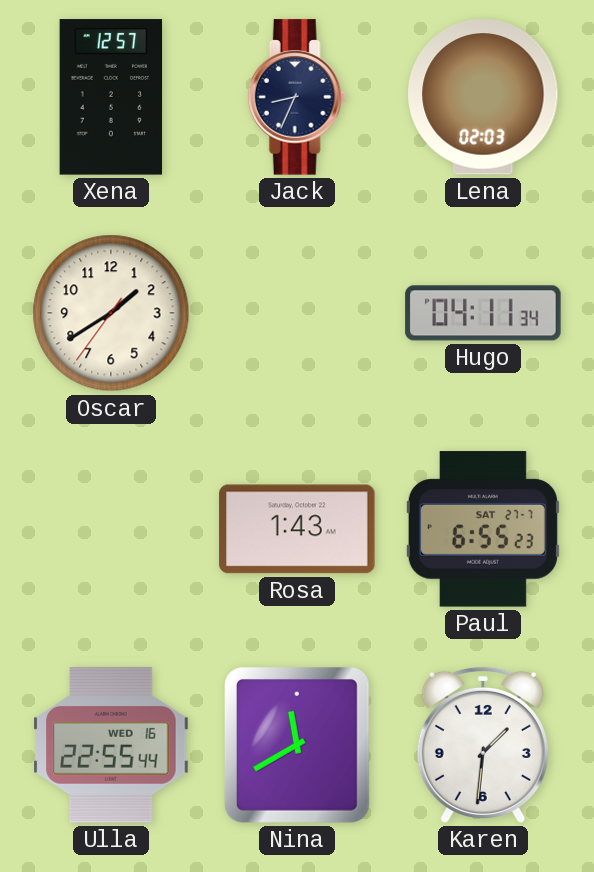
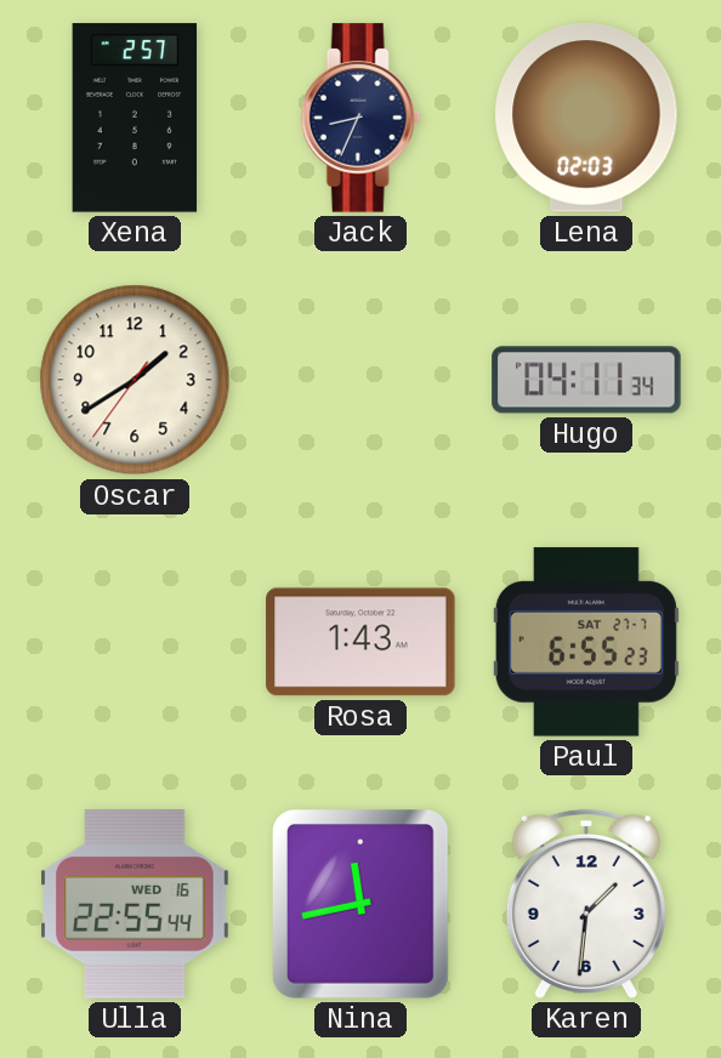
Xena: 12:57 -> 2:57 (135, 118)
Nina: 11:40 -> 11:43 (360, 905)
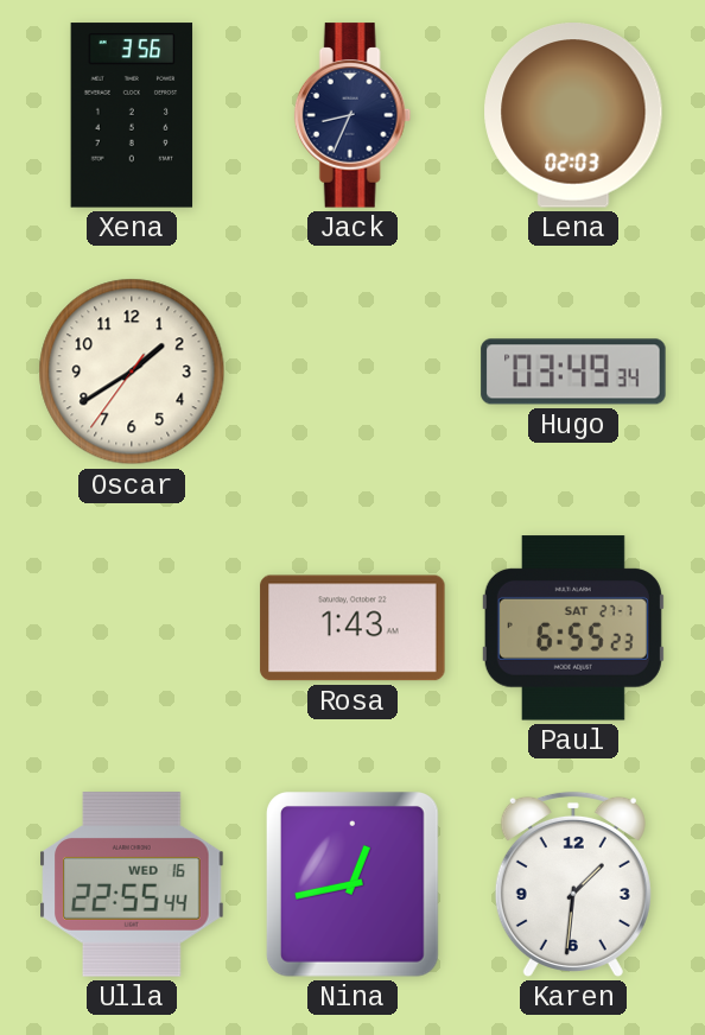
Xena: 2:57 -> 3:56 (132, 115)
Hugo: 04:11 -> 03:49 (573, 372)
Nina: 11:43 -> 12:43 (352, 885)
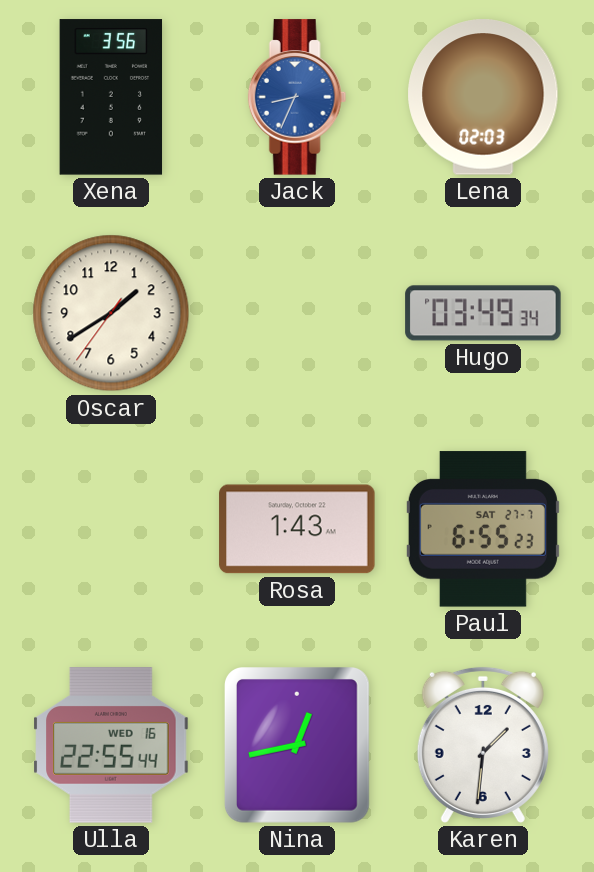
Jack dial: navy -> blue (297, 97)
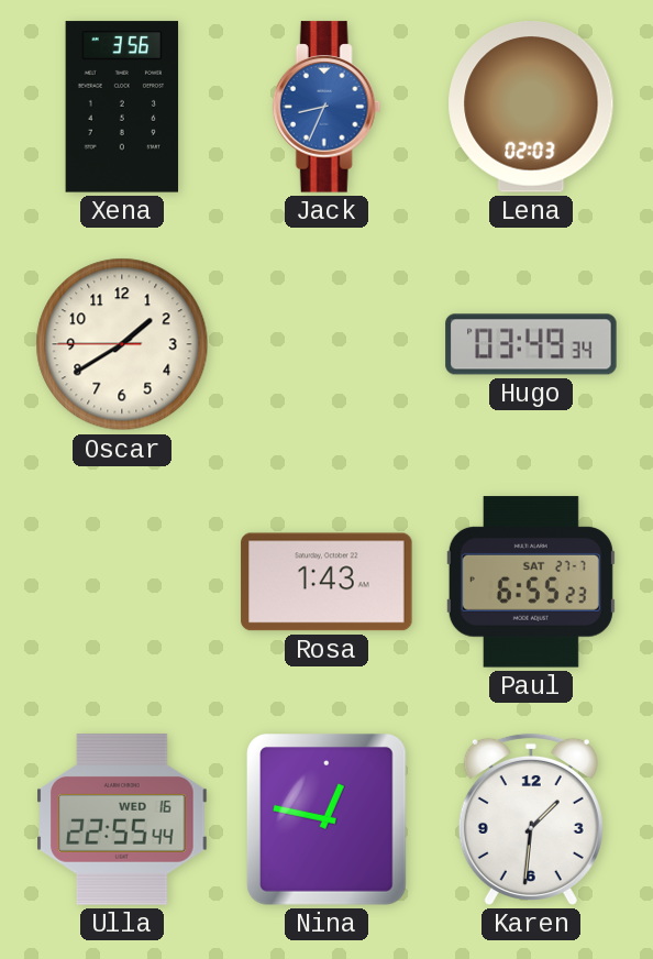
Oscar: 1:39:36 -> 1:39:45 (122, 344)
Nina: 12:43 -> 12:47 (326, 820)
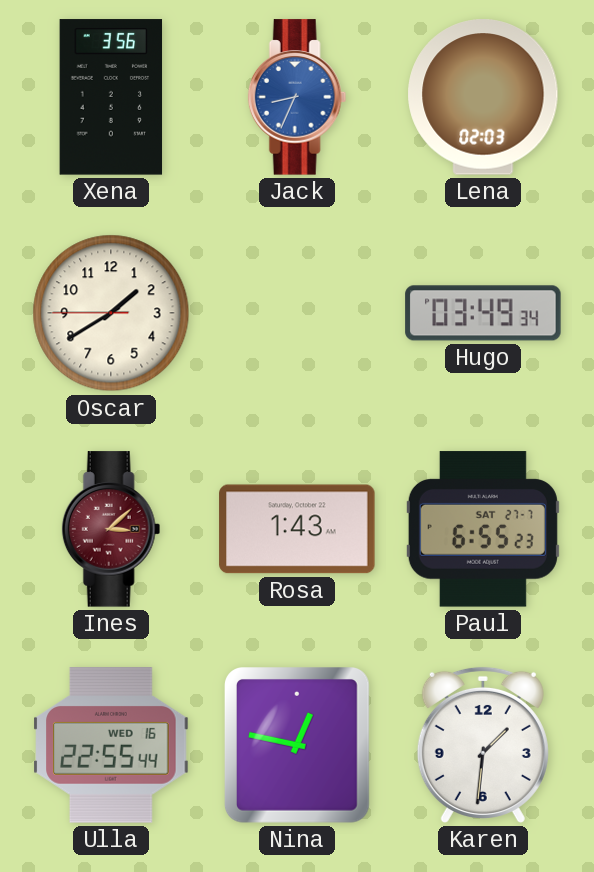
Ines: none -> 3:08 (111, 529)
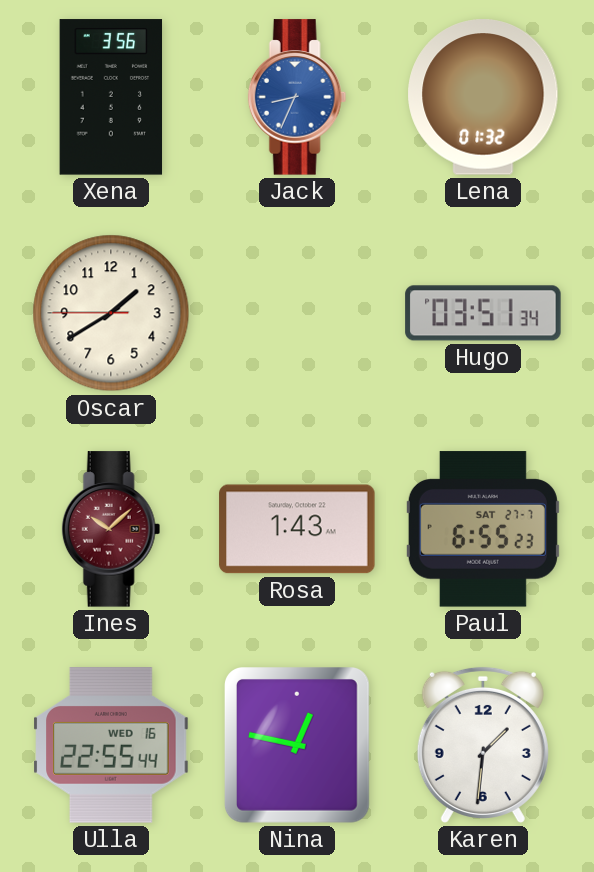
Lena: 02:03 -> 01:32 (483, 97)
Hugo: 03:49 -> 03:51 (483, 313)
Ines: 3:08 -> 10:08 (111, 529)
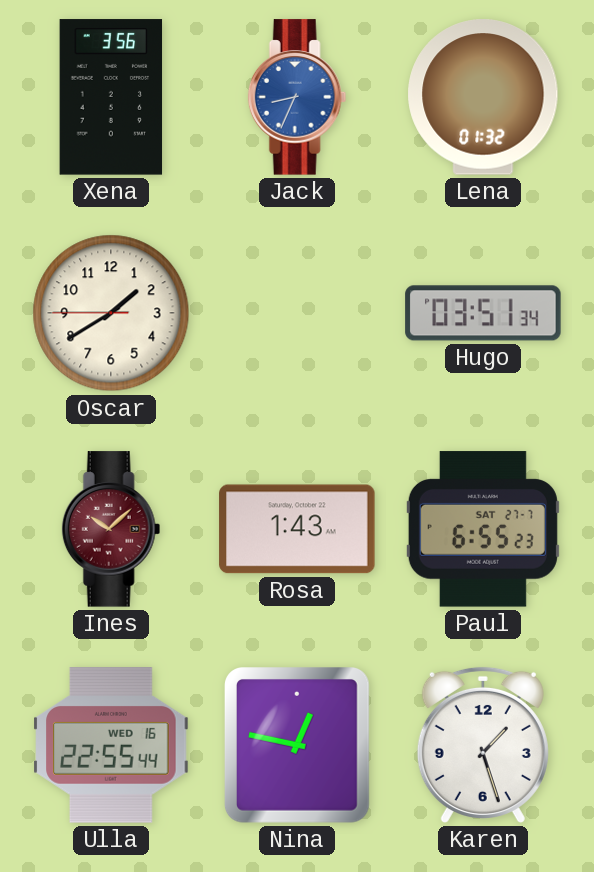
Karen: 1:31 -> 1:27 (483, 745)
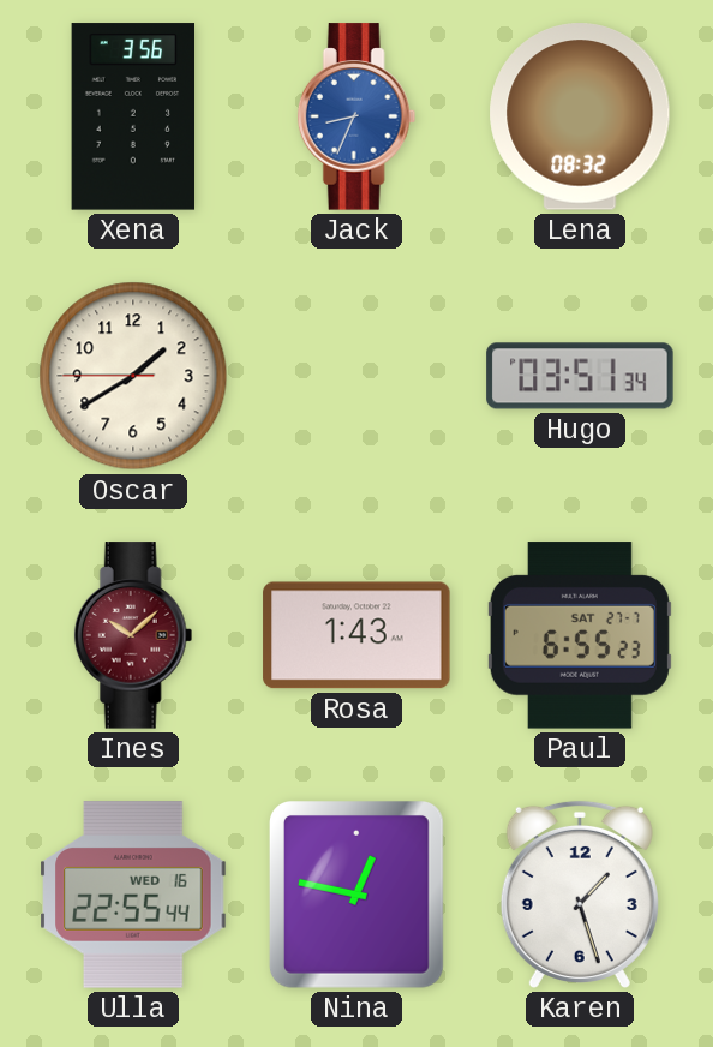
Lena: 01:32 -> 08:32 (580, 116)
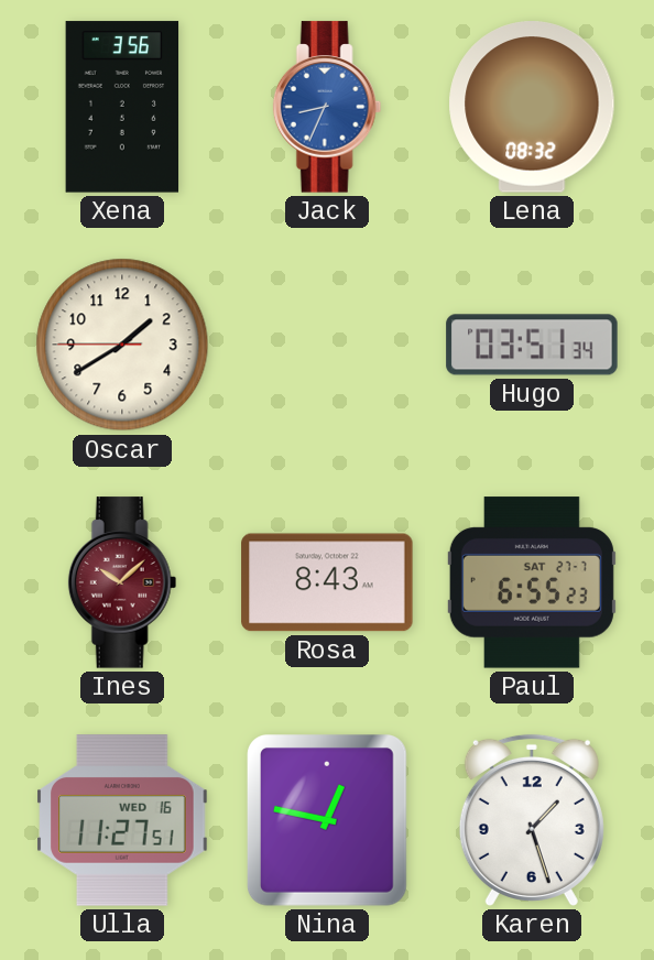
Rosa: 1:43 -> 8:43 (327, 582)
Ulla: 22:55 -> 11:27 (122, 820)
